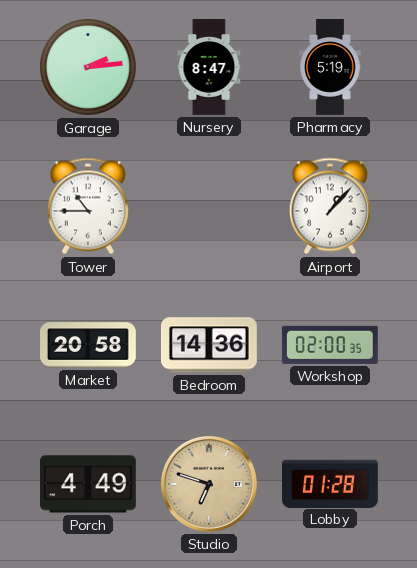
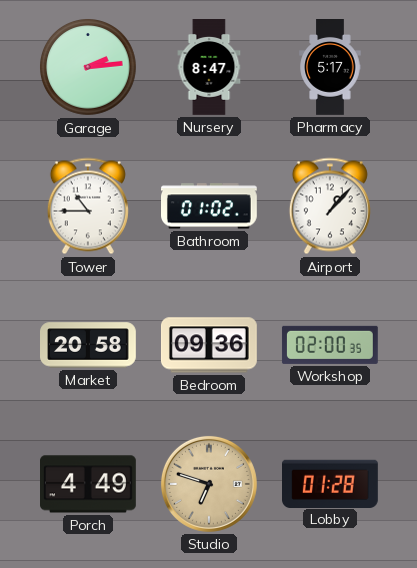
Pharmacy: 5:19 -> 5:17 (330, 68)
Bathroom: none -> 01:02 (210, 206)
Bedroom: 14:36 -> 09:36 (209, 345)
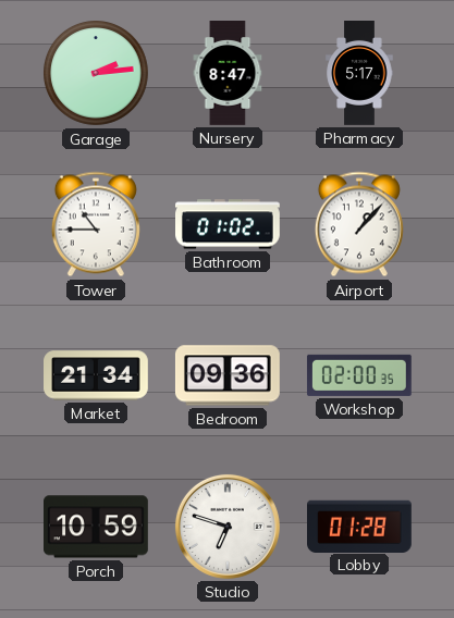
Market: 20:58 -> 21:34 (97, 375)
Porch: 4:49 -> 10:59 (97, 527)
Studio dial: champagne -> white (228, 527)
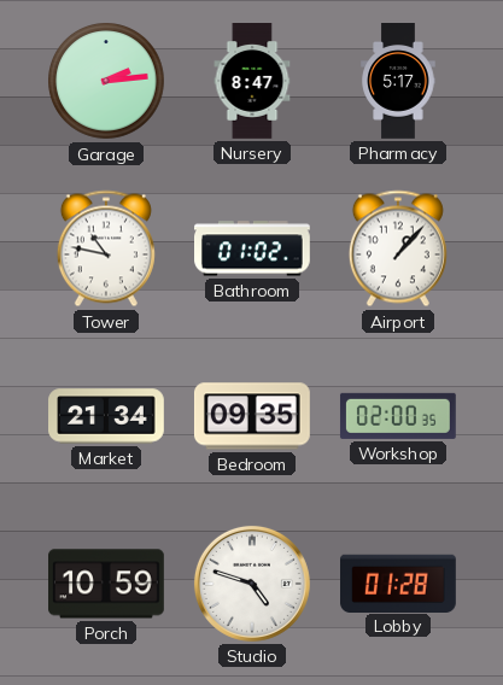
Tower: 10:45 -> 10:47 (106, 248)
Bedroom: 09:36 -> 09:35 (252, 416)
Studio: 6:48 -> 4:48 (252, 584)
